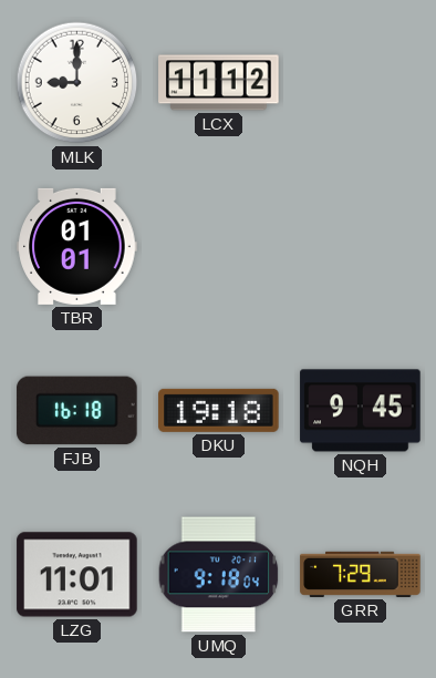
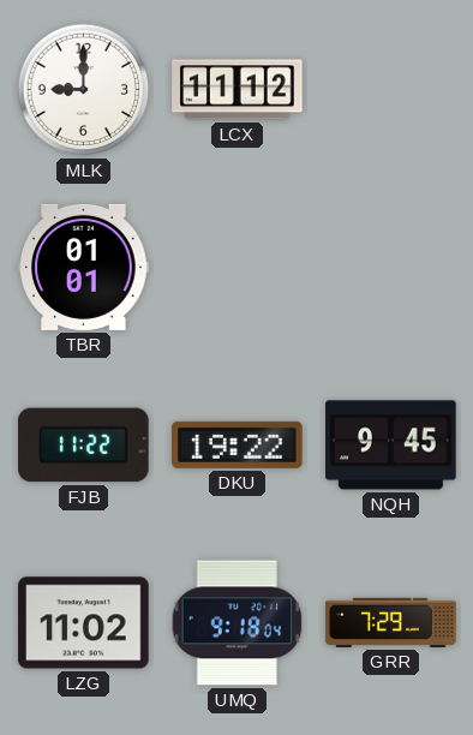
FJB: 16:18 -> 11:22 (84, 446)
DKU: 19:18 -> 19:22 (238, 444)
LZG: 11:01 -> 11:02 (84, 623)
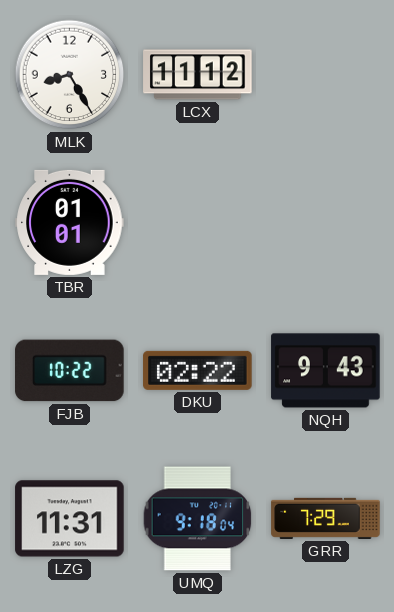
MLK: 9:00 -> 8:25 (70, 75)
FJB: 11:22 -> 10:22 (70, 371)
DKU: 19:22 -> 02:22 (198, 370)
NQH: 9:45 -> 9:43 (326, 371)
LZG: 11:02 -> 11:31 (70, 519)
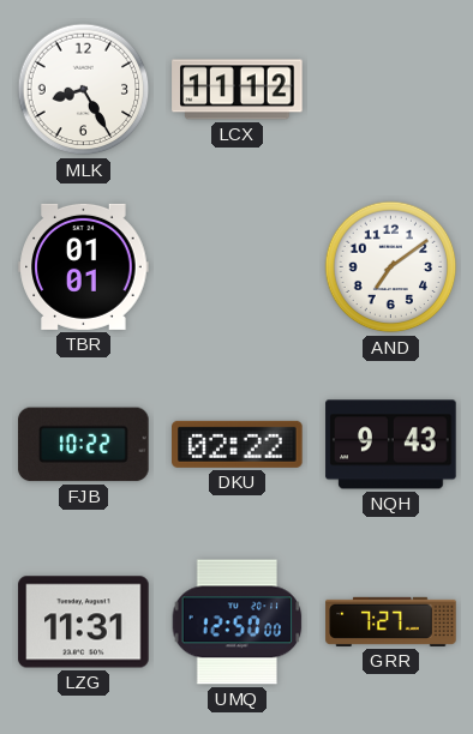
AND: none -> 7:09 (391, 267)
UMQ: 9:18 -> 12:50 (238, 622)
GRR: 7:29 -> 7:27 (391, 621)
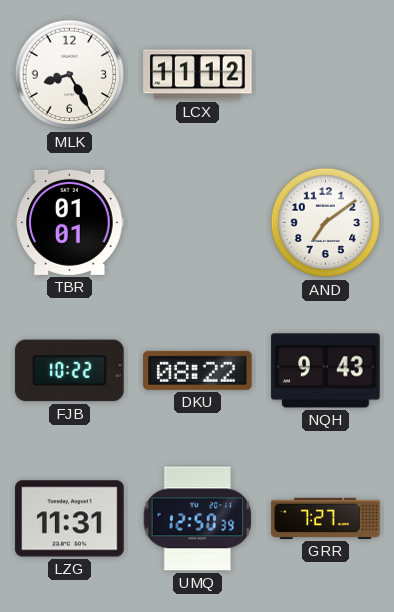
DKU: 02:22 -> 08:22 (198, 370)
UMQ: 12:50:00 -> 12:50:39 (198, 519)
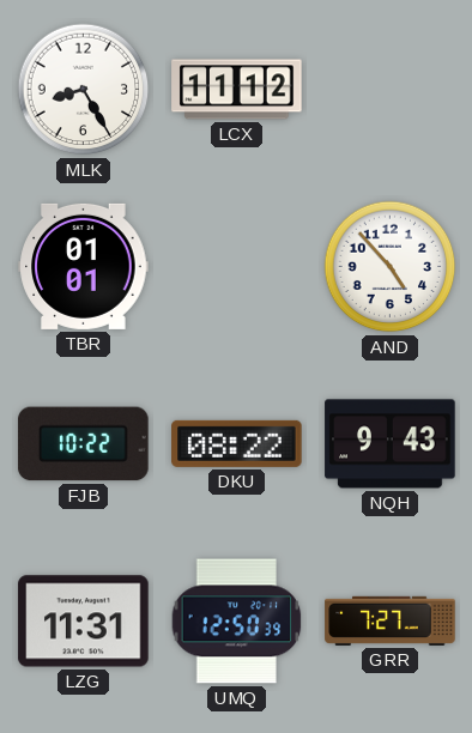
AND: 7:09 -> 4:53 (391, 267)
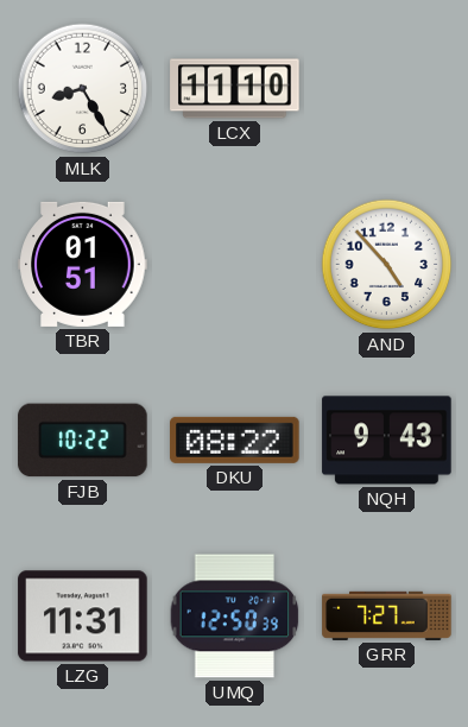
LCX: 11:12 -> 11:10 (235, 89)
TBR: 01:01 -> 01:51 (83, 264)
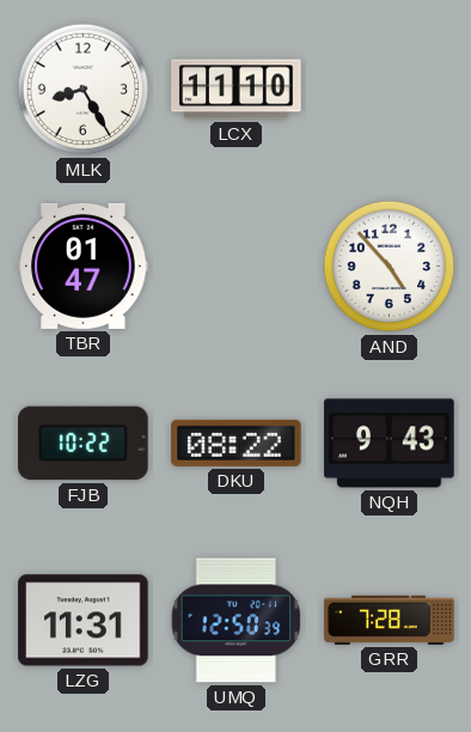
TBR: 01:51 -> 01:47 (84, 266)
GRR: 7:27 -> 7:28 (390, 620)
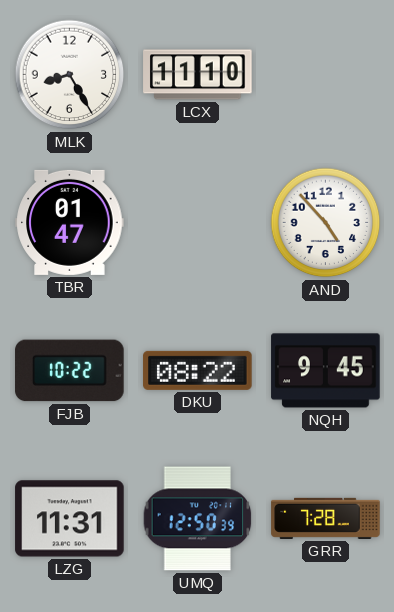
NQH: 9:43 -> 9:45 (326, 371)
